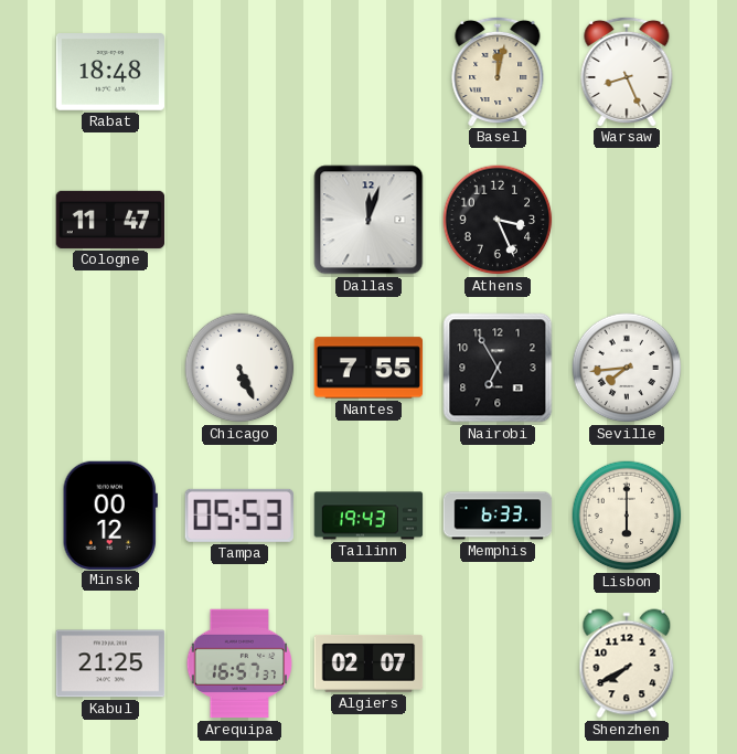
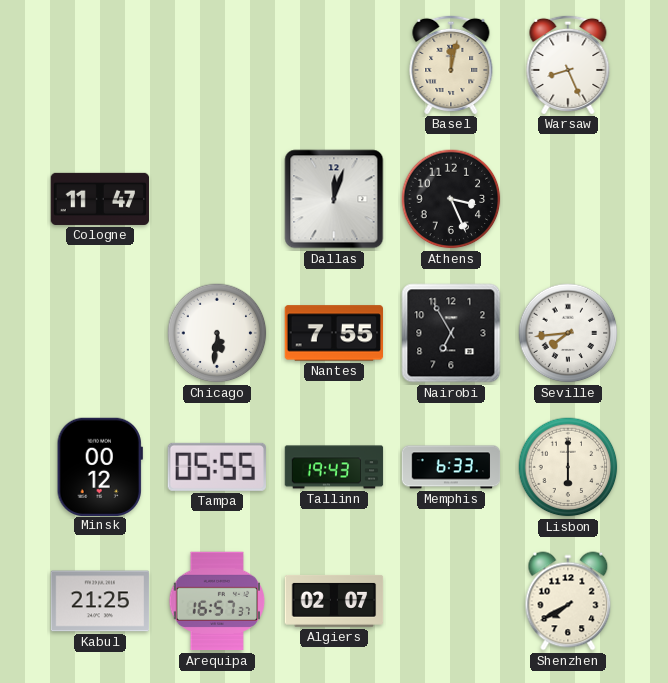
Rabat: 18:48 -> none (110, 72)
Chicago: 5:26 -> 5:31 (217, 333)
Tampa: 05:53 -> 05:55 (217, 467)
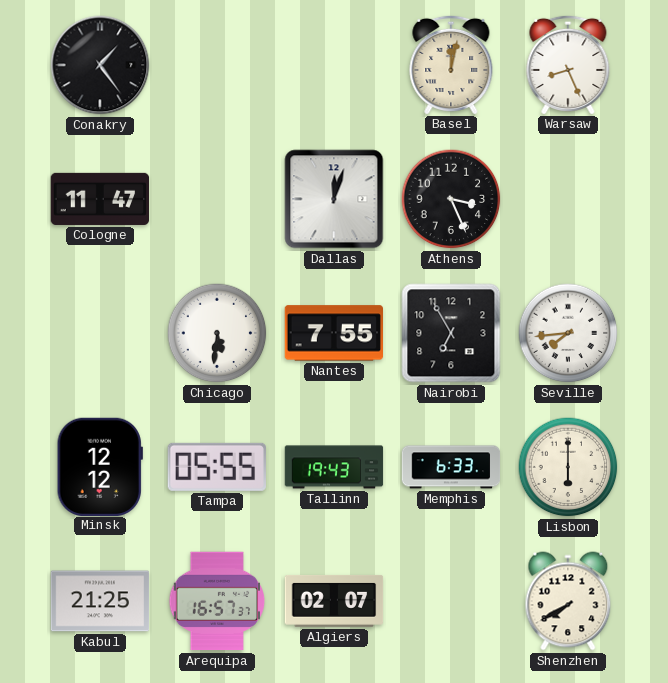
Conakry: none -> 1:24 (100, 65)
Minsk: 00:12 -> 12:12 (100, 466)
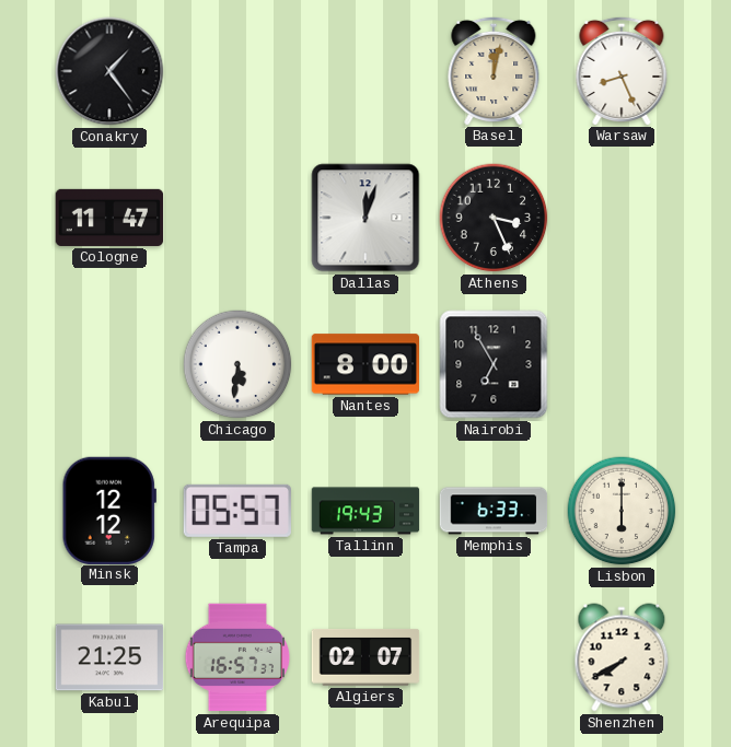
Nantes: 7:55 -> 8:00 (364, 364)
Seville: 7:44 -> none (568, 333)
Tampa: 05:55 -> 05:57 (237, 511)
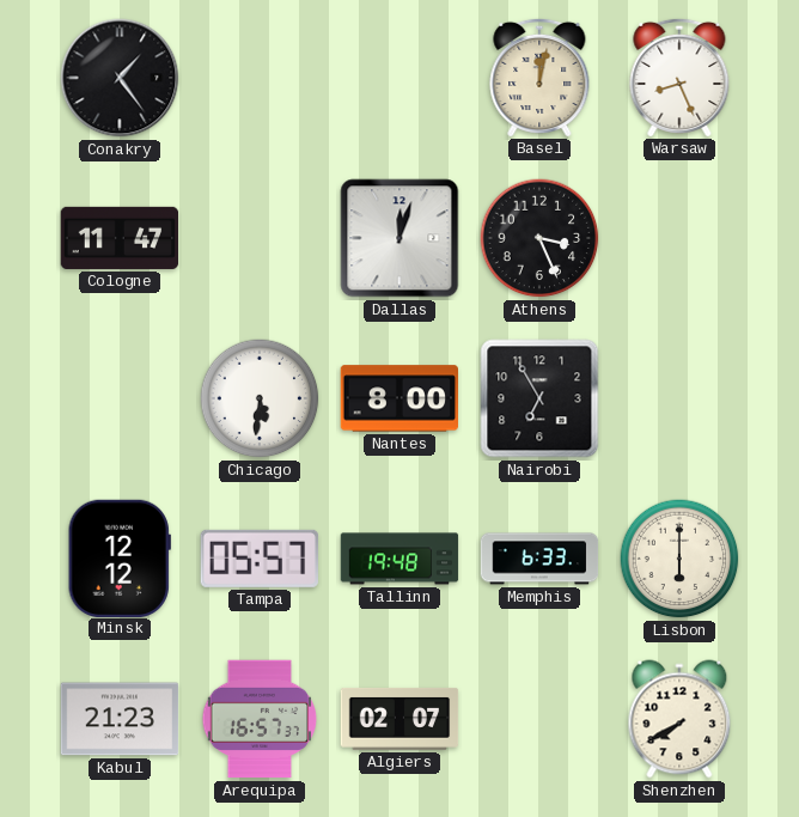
Tallinn: 19:43 -> 19:48 (399, 559)
Kabul: 21:25 -> 21:23 (120, 719)
